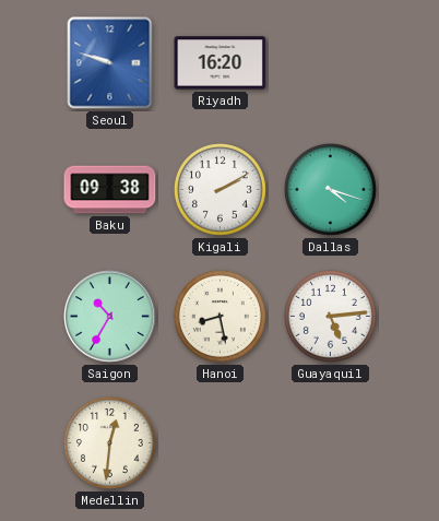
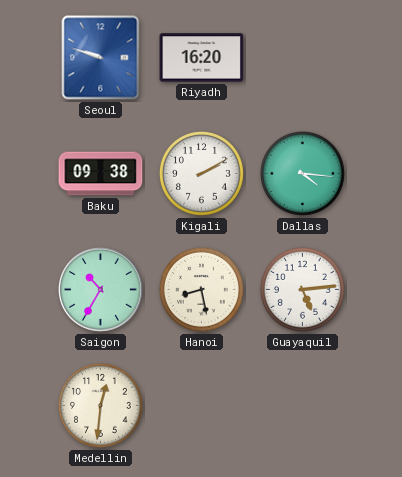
Dallas: 4:18 -> 4:16 (302, 173)
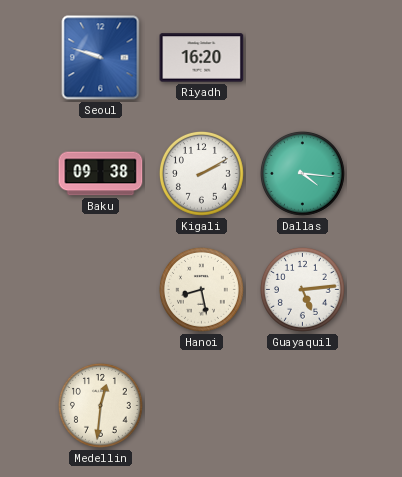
Saigon: 10:35 -> none (101, 290)
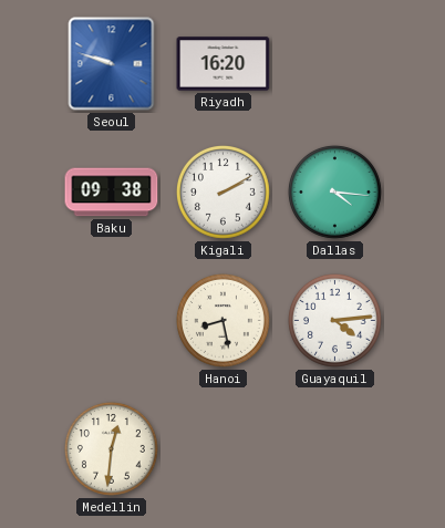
Guayaquil: 5:14 -> 4:14 (334, 320)
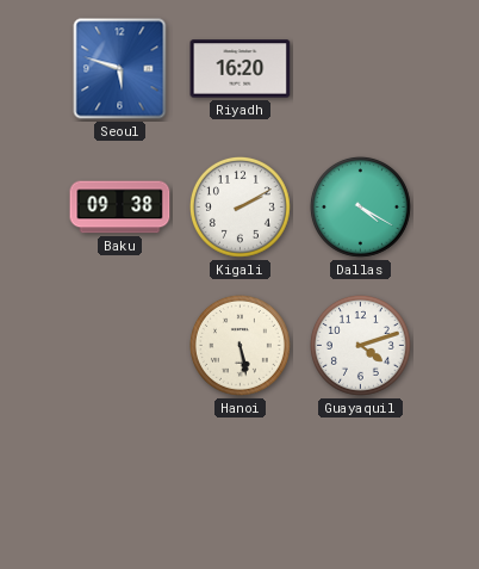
Seoul: 9:48 -> 5:48 (120, 69)
Dallas: 4:16 -> 4:20 (360, 206)
Hanoi: 8:28 -> 5:28 (240, 345)
Guayaquil: 4:14 -> 4:12 (360, 345)
Medellin: 12:31 -> none (111, 448)
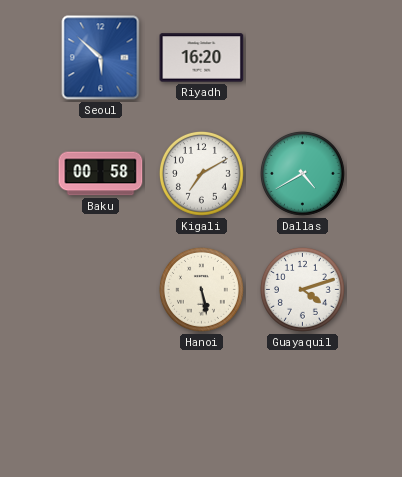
Seoul: 5:48 -> 5:52 (101, 58)
Baku: 09:38 -> 00:58 (101, 174)
Kigali: 2:10 -> 7:10 (201, 173)
Dallas: 4:20 -> 4:40 (302, 173)
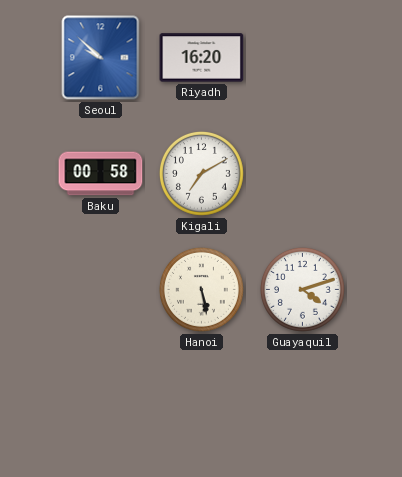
Seoul: 5:52 -> 9:52 (101, 58)
Dallas: 4:40 -> none (302, 173)
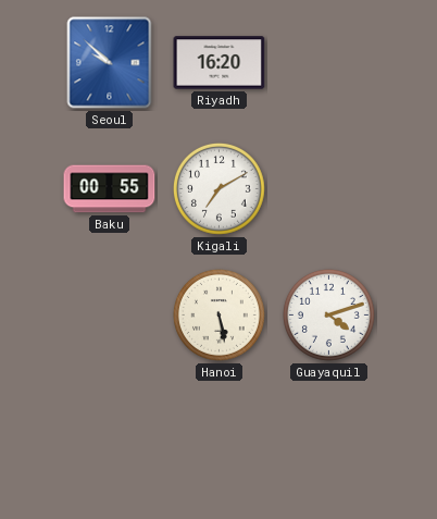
Baku: 00:58 -> 00:55 (110, 189)
